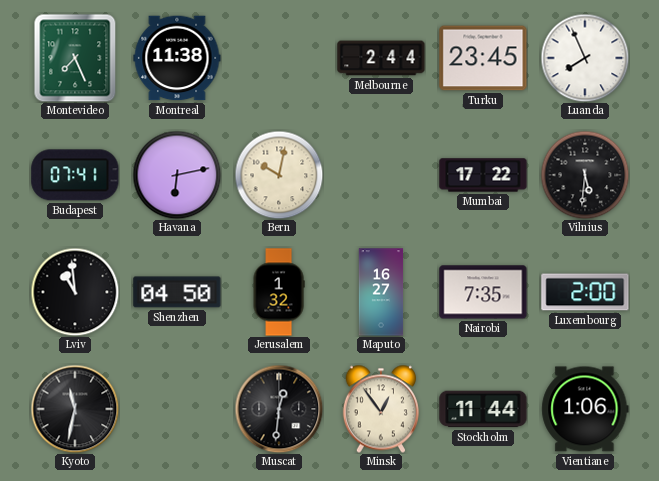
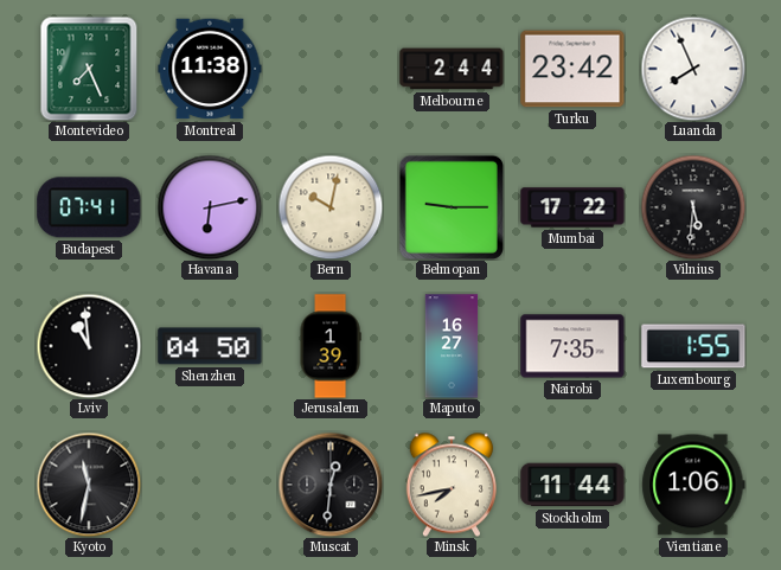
Turku: 23:45 -> 23:42 (572, 69)
Belmopan: none -> 9:15 (452, 207)
Jerusalem: 1:32 -> 1:39 (331, 346)
Luxembourg: 2:00 -> 1:55 (693, 346)
Minsk: 12:54 -> 7:43 (452, 485)
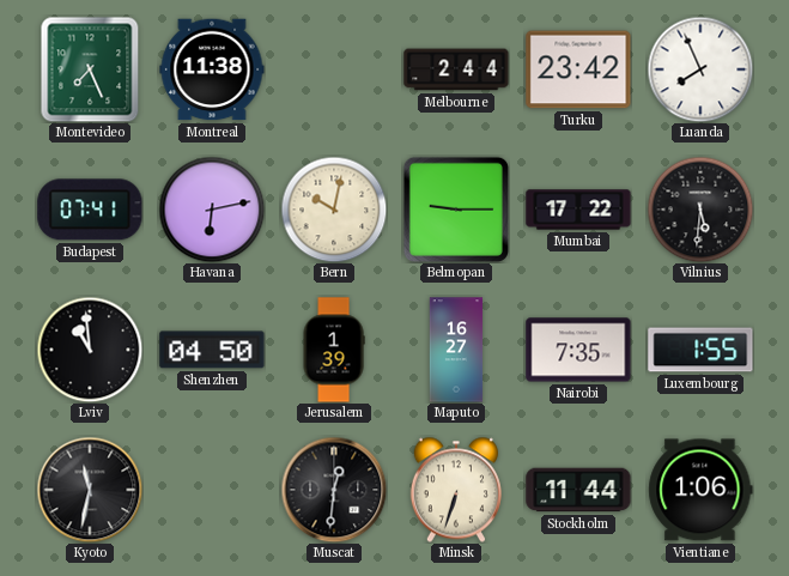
Minsk: 7:43 -> 6:33 (456, 490)
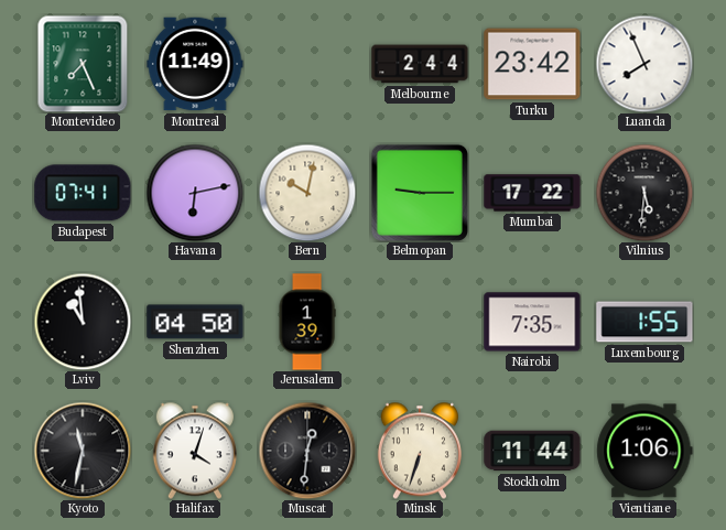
Montreal: 11:38 -> 11:49 (195, 64)
Maputo: 16:27 -> none (456, 350)
Halifax: none -> 4:03 (195, 451)
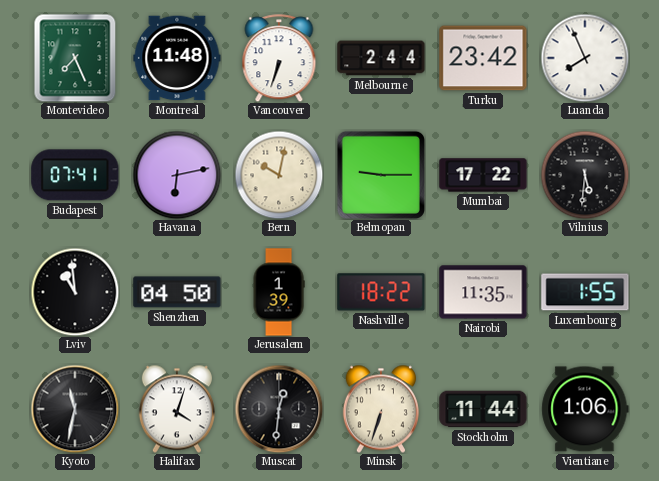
Montreal: 11:49 -> 11:48 (177, 58)
Vancouver: none -> 6:33 (279, 58)
Nashville: none -> 18:22 (381, 292)
Nairobi: 7:35 -> 11:35 (483, 292)
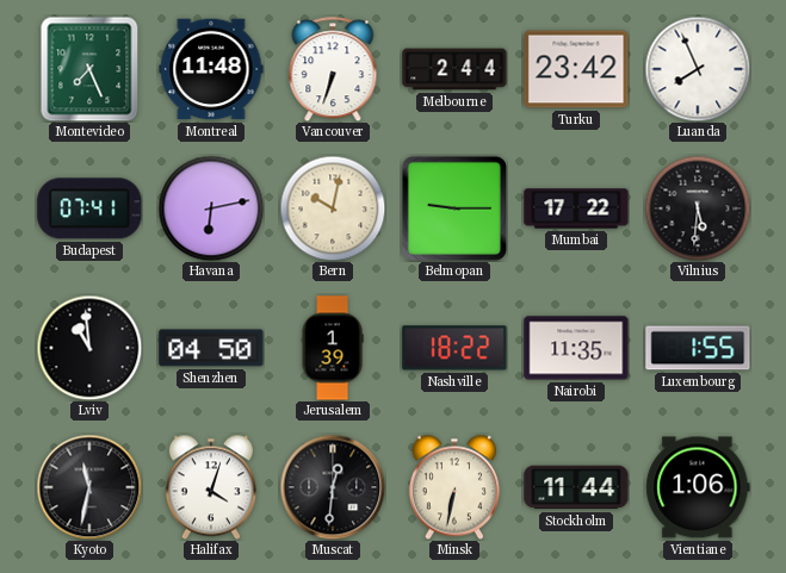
Minsk: 6:33 -> 6:32 (454, 487)
